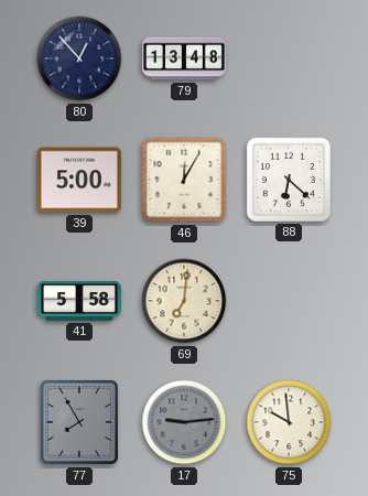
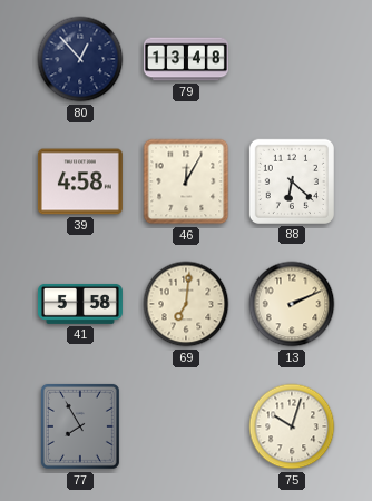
39: 5:00 -> 4:58 (80, 181)
13: none -> 2:11 (292, 304)
17: 9:14 -> none (184, 422)
75: 9:59 -> 10:03 (292, 426)
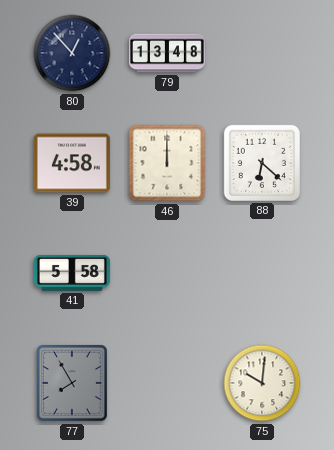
46: 12:05 -> 12:00 (167, 163)
69: 7:01 -> none (186, 304)
13: 2:11 -> none (292, 304)
75: 10:03 -> 10:01 (262, 383)
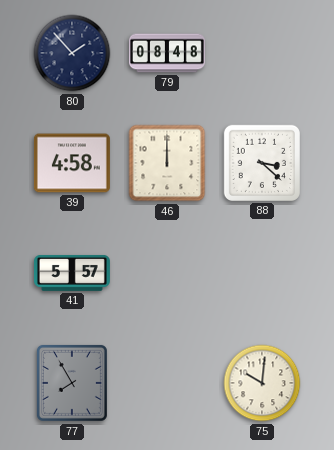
80: 12:53 -> 1:53 (72, 53)
79: 13:48 -> 08:48 (167, 53)
88: 6:22 -> 3:22 (262, 163)
41: 5:58 -> 5:57 (72, 273)
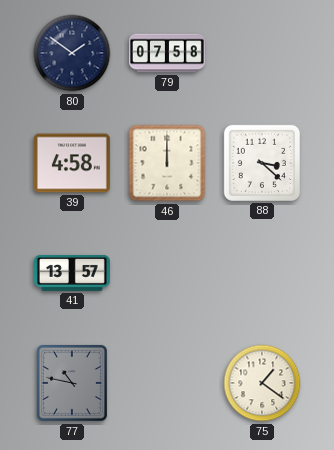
80: 1:53 -> 1:51 (72, 53)
79: 08:48 -> 07:58 (167, 53)
41: 5:57 -> 13:57 (72, 273)
77: 7:55 -> 10:47 (72, 383)
75: 10:01 -> 1:21 (262, 383)
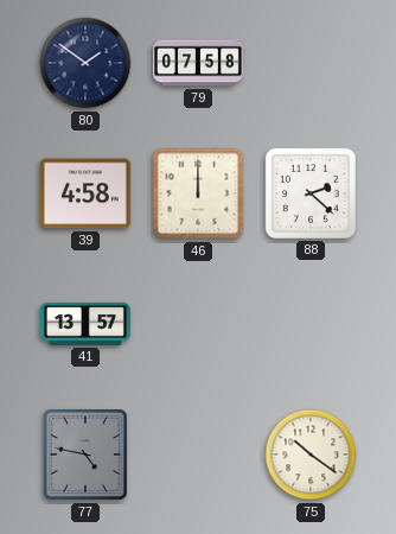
88: 3:22 -> 2:22 (311, 193)
77: 10:47 -> 4:47 (85, 454)
75: 1:21 -> 10:21 (311, 454)
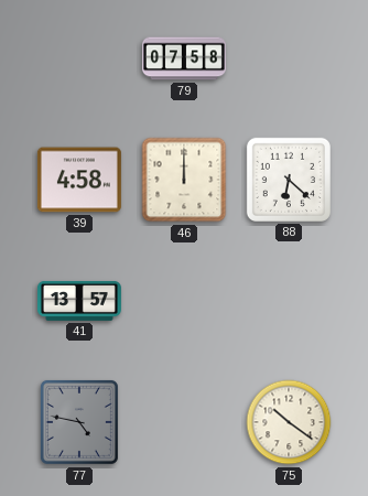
80: 1:51 -> none (85, 63)
88: 2:22 -> 6:22 (289, 180)
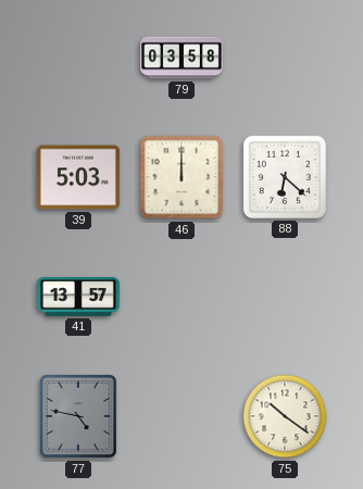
79: 07:58 -> 03:58 (181, 58)
39: 4:58 -> 5:03 (78, 177)
